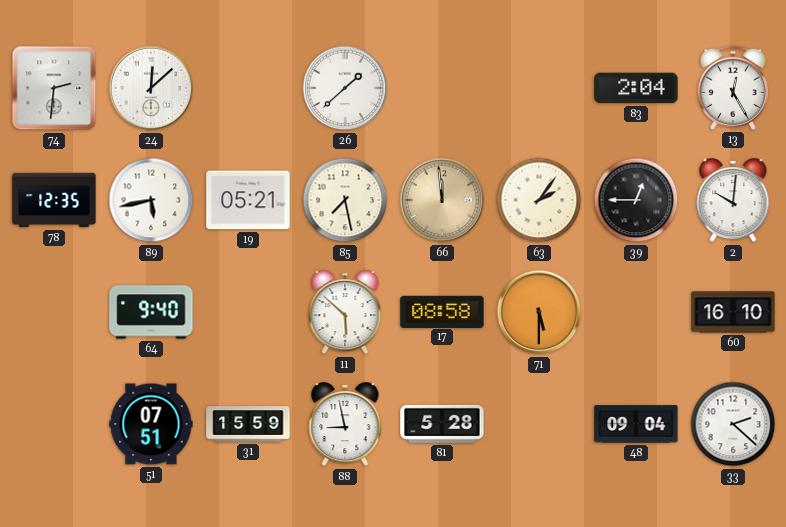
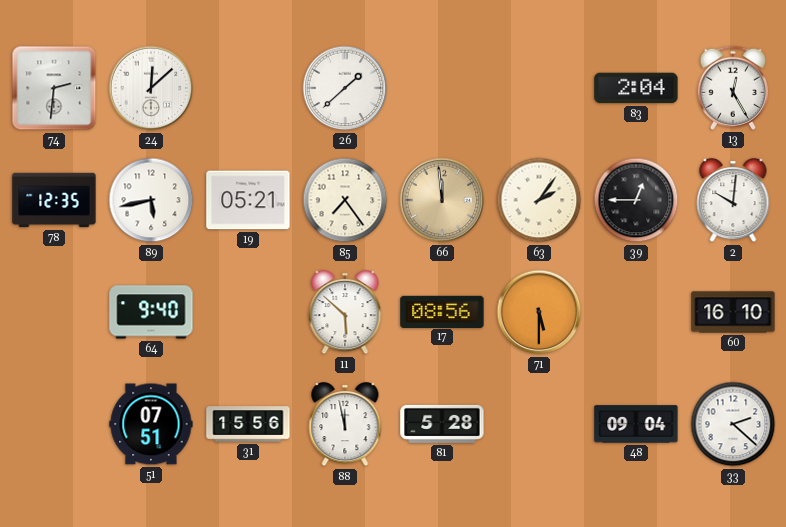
85: 7:28 -> 7:24 (345, 200)
17: 08:58 -> 08:56 (442, 311)
31: 15:59 -> 15:56 (248, 424)
88: 8:58 -> 11:58 (345, 425)
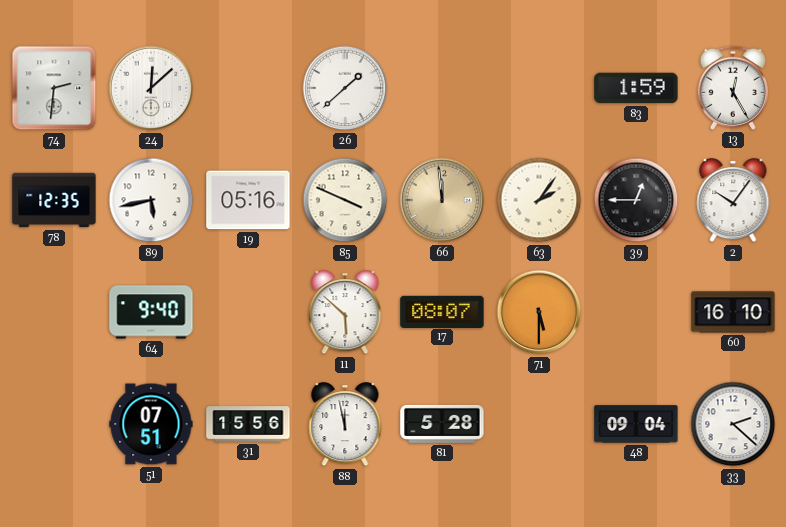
83: 2:04 -> 1:59 (636, 88)
19: 05:21 -> 05:16 (248, 200)
85: 7:24 -> 3:49 (345, 200)
2: 10:01 -> 10:06 (733, 201)
17: 08:56 -> 08:07 (442, 311)
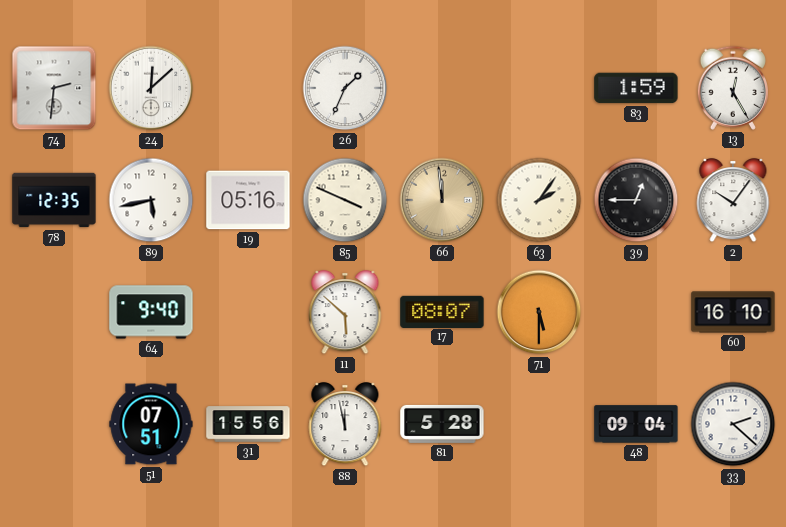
26: 1:38 -> 1:34 (345, 88)
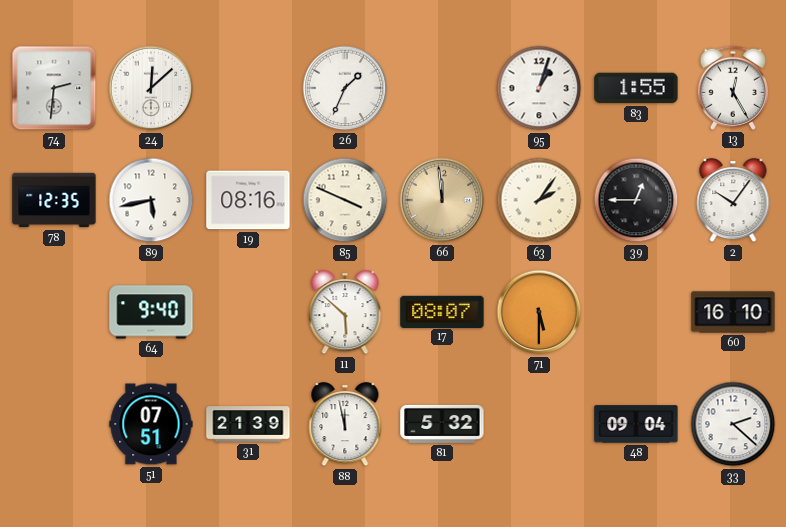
95: none -> 1:03 (539, 88)
83: 1:59 -> 1:55 (636, 88)
19: 05:16 -> 08:16 (248, 200)
31: 15:56 -> 21:39 (248, 424)
81: 5:28 -> 5:32 (442, 424)
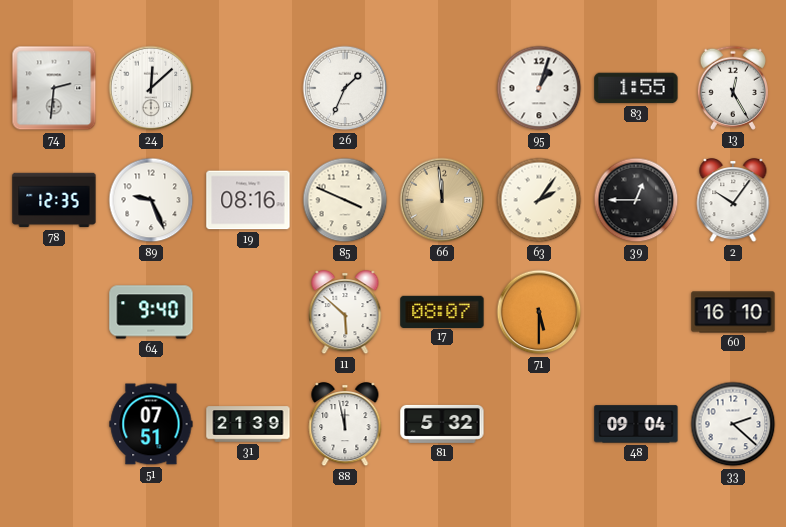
89: 5:43 -> 9:26 (151, 200)
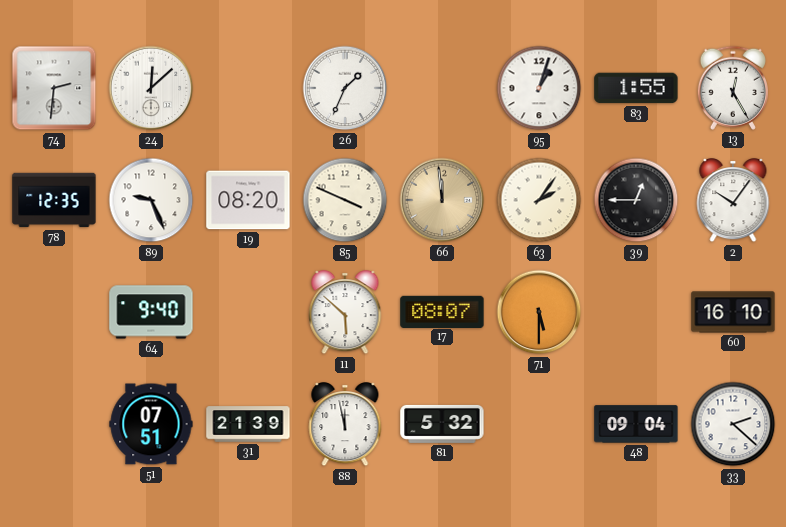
19: 08:16 -> 08:20 (248, 200)
